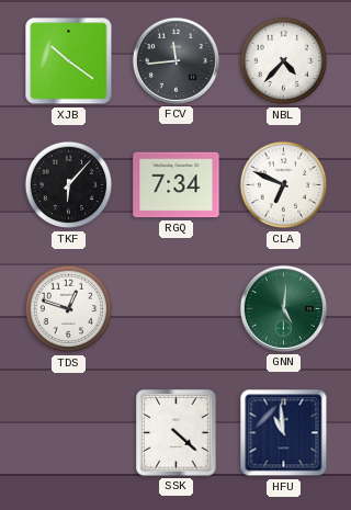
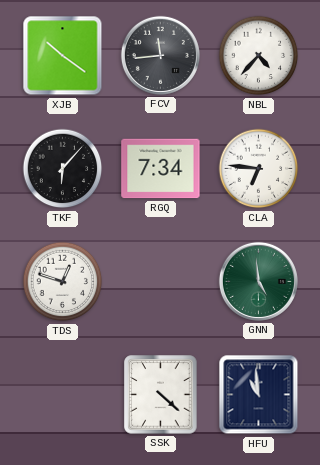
CLA: 6:49 -> 6:46 (259, 169)
GNN: 5:01 -> 4:59 (258, 281)
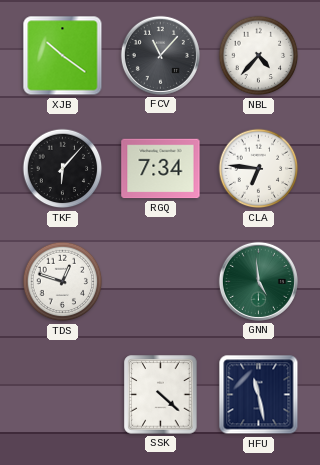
FCV: 11:44 -> 11:07 (160, 55)
HFU: 10:59 -> 11:28 (259, 395)
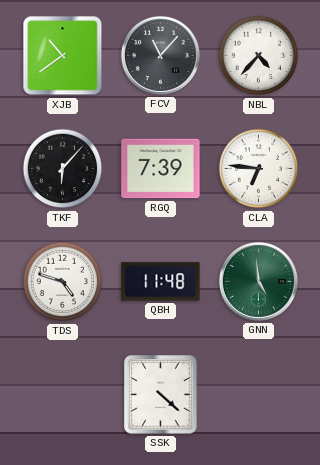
XJB: 10:21 -> 10:39 (63, 56)
RGQ: 7:34 -> 7:39 (161, 169)
TDS: 12:48 -> 4:48 (63, 282)
QBH: none -> 11:48 (161, 282)
HFU: 11:28 -> none (259, 395)
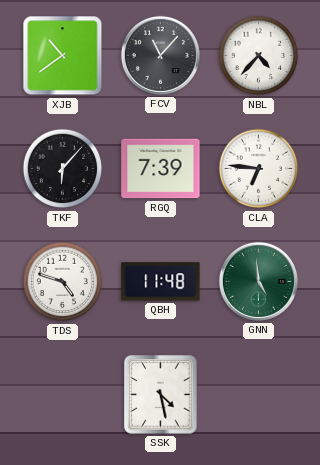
SSK: 4:22 -> 4:28 (161, 395)
